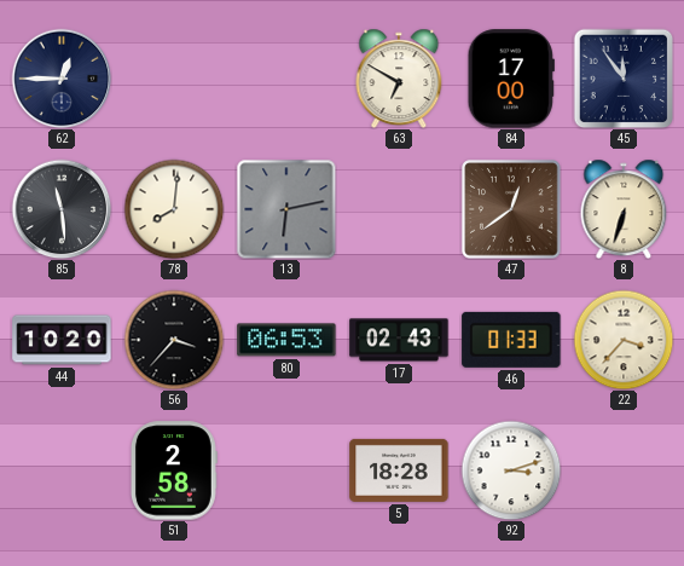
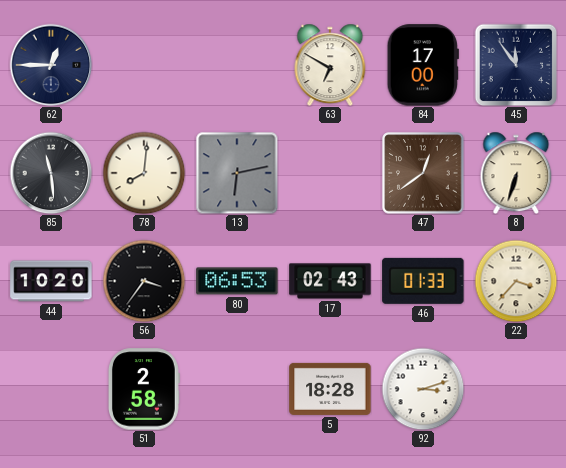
56: 3:37 -> 3:36 (144, 281)
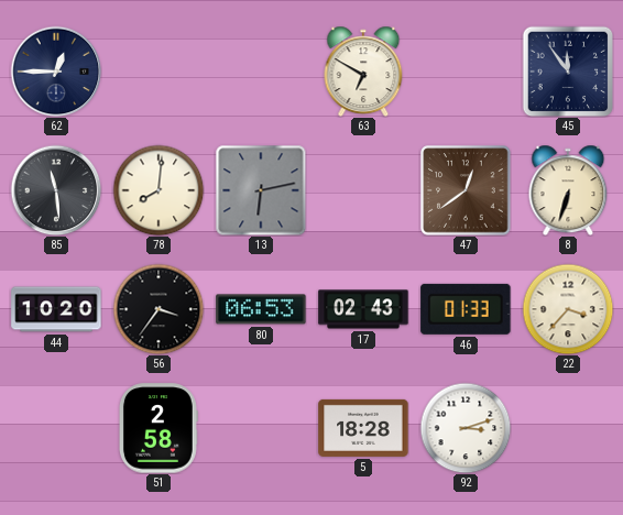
84: 17:00 -> none (423, 65)
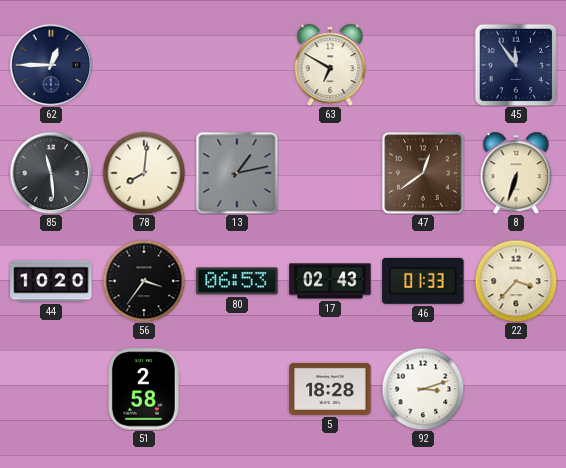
13: 6:13 -> 1:13 (237, 173)
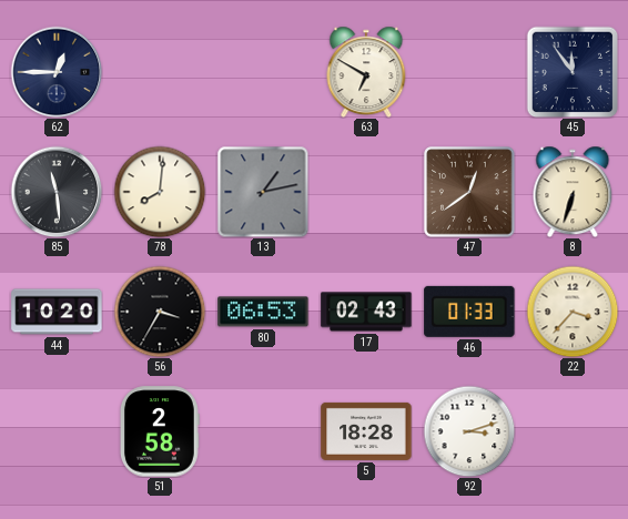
56: 3:36 -> 3:35 (160, 312)
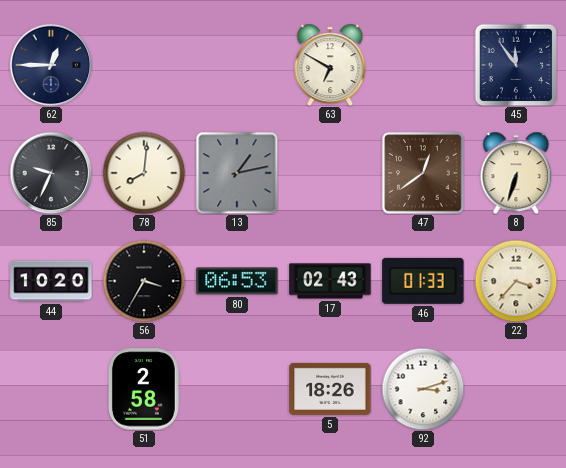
85: 11:29 -> 9:34 (51, 173)
5: 18:28 -> 18:26 (330, 389)
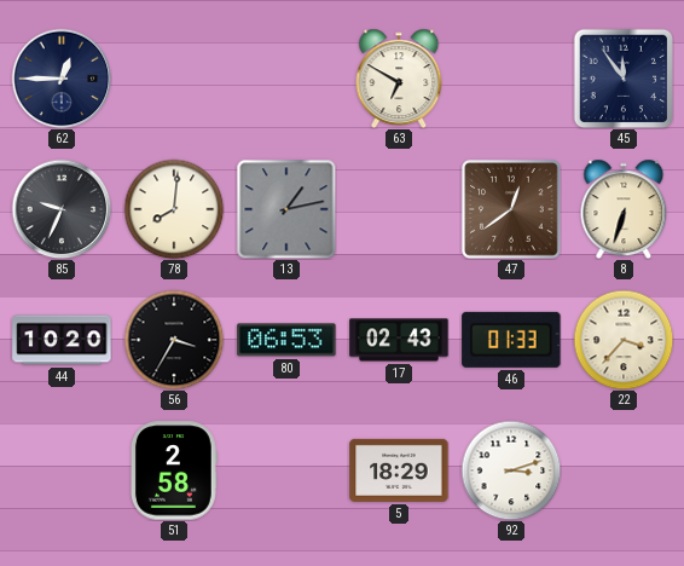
5: 18:26 -> 18:29 (399, 470)
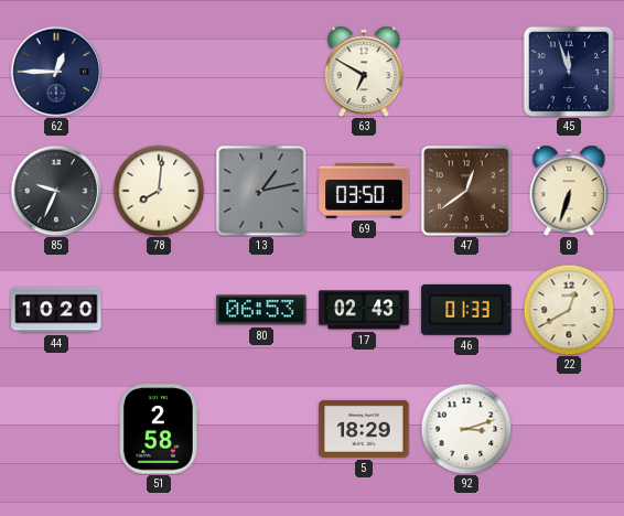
45: 11:54 -> 11:57 (569, 72)
69: none -> 03:50 (364, 192)
56: 3:35 -> none (174, 340)
22: 3:37 -> 12:40 (569, 310)
